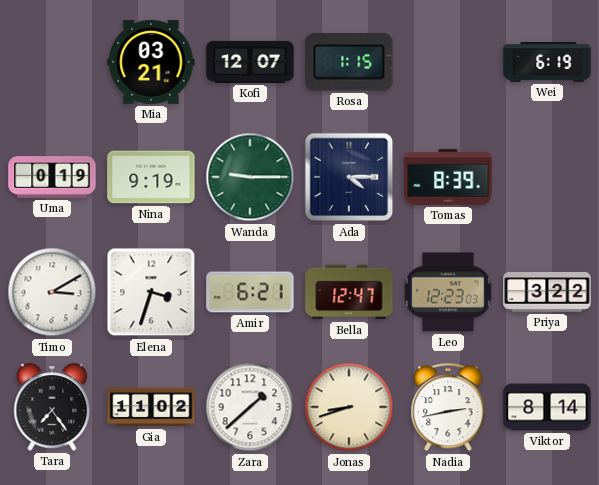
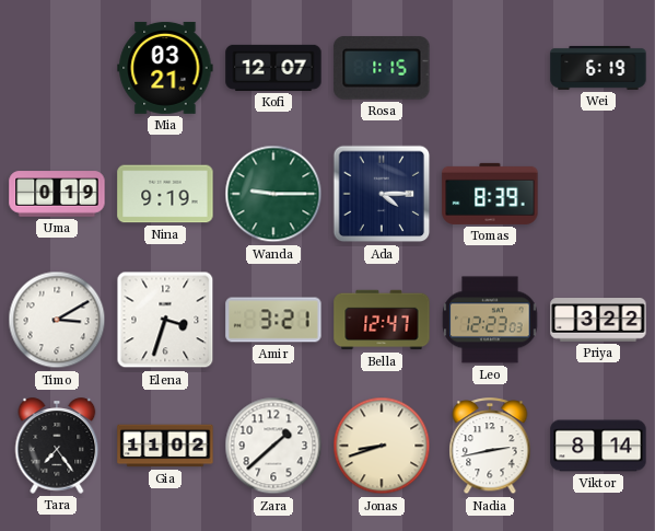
Amir: 6:21 -> 3:21 (273, 320)
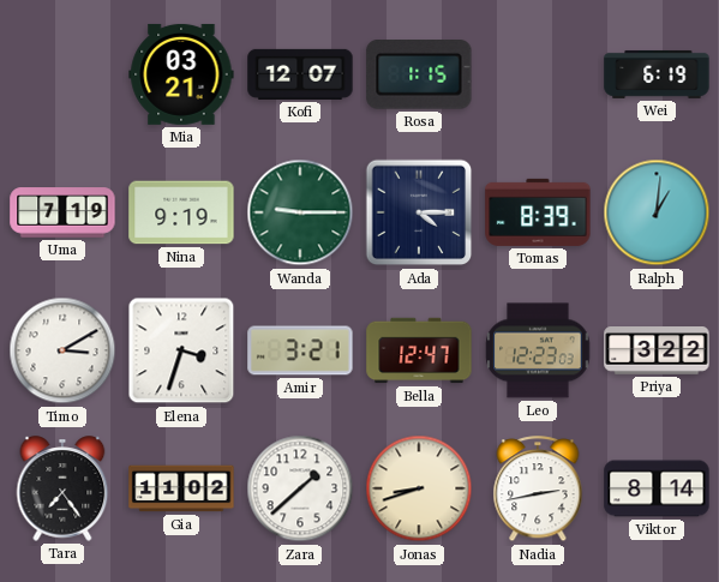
Uma: 0:19 -> 7:19 (62, 212)
Ralph: none -> 1:01 (657, 212)
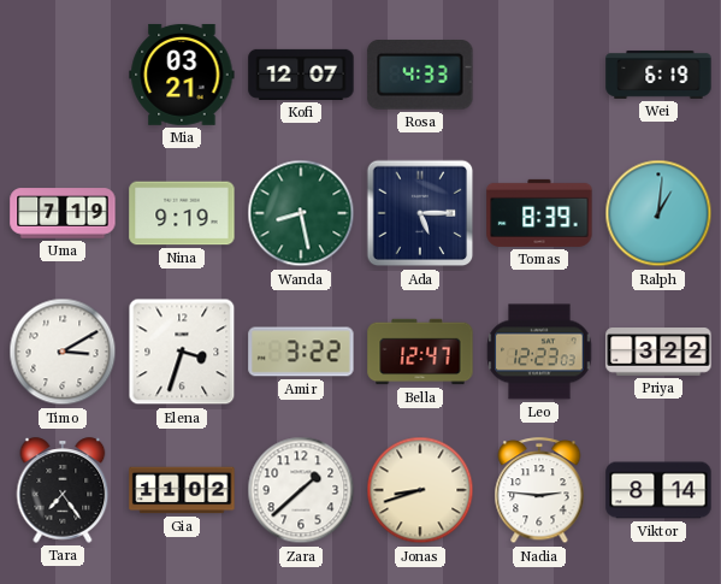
Rosa: 1:15 -> 4:33 (420, 75)
Wanda: 9:15 -> 8:28 (301, 213)
Ada: 4:15 -> 5:15 (420, 213)
Amir: 3:21 -> 3:22 (301, 352)
Nadia: 2:43 -> 2:46 (539, 491)
